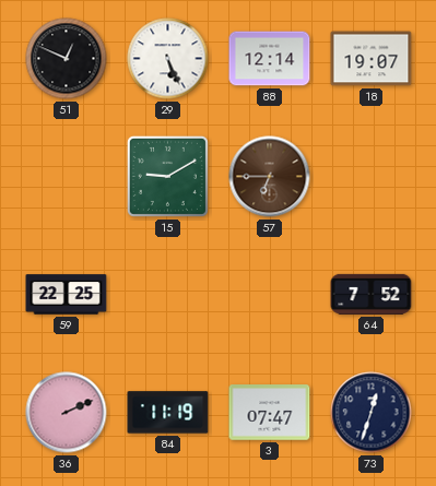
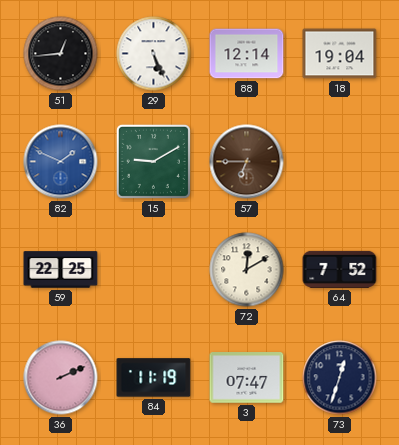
51: 12:49 -> 12:44 (61, 54)
18: 19:07 -> 19:04 (340, 54)
82: none -> 1:49 (61, 162)
72: none -> 12:10 (247, 270)
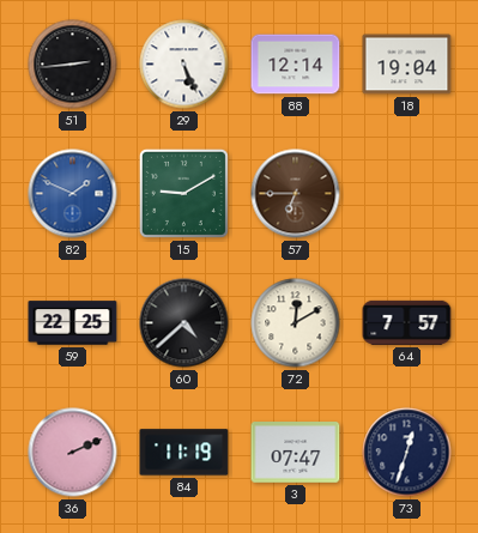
51: 12:44 -> 2:44 (73, 65)
60: none -> 4:38 (184, 323)
64: 7:52 -> 7:57 (407, 322)
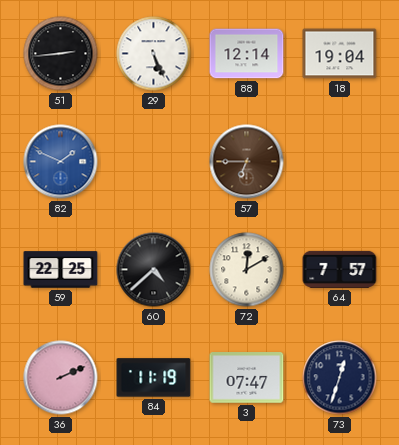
15: 9:10 -> none (183, 193)
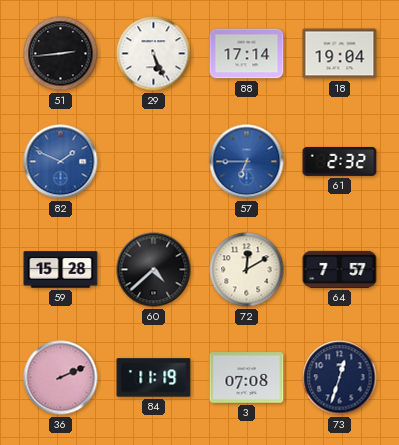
88: 12:14 -> 17:14 (247, 54)
57 dial: brown -> blue (247, 162)
61: none -> 2:32 (340, 161)
59: 22:25 -> 15:28 (61, 270)
3: 07:47 -> 07:08 (247, 378)
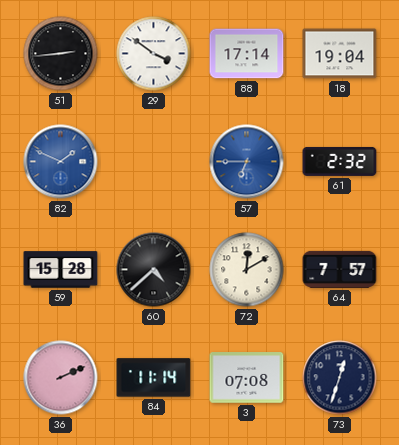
29: 5:26 -> 3:51 (154, 54)
84: 11:19 -> 11:14 (154, 378)
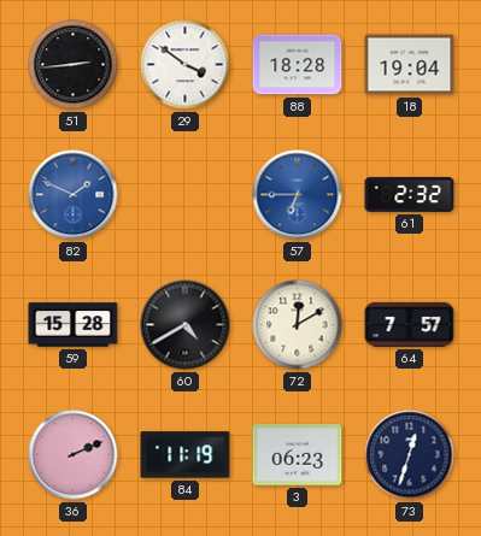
88: 17:14 -> 18:28 (298, 65)
60: 4:38 -> 4:40 (186, 325)
84: 11:14 -> 11:19 (186, 455)
3: 07:08 -> 06:23 (298, 455)
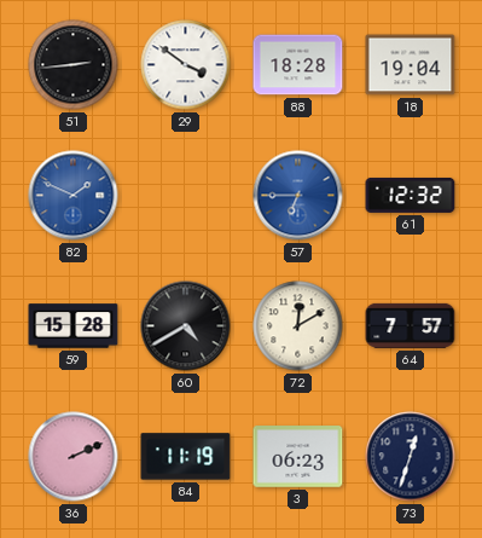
61: 2:32 -> 12:32 (411, 195)
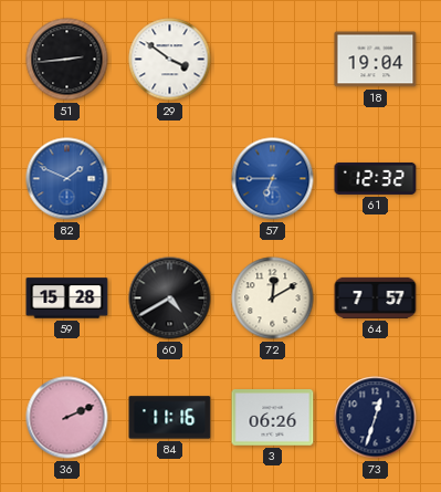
88: 18:28 -> none (298, 65)
84: 11:19 -> 11:16 (170, 418)
3: 06:23 -> 06:26 (273, 418)
